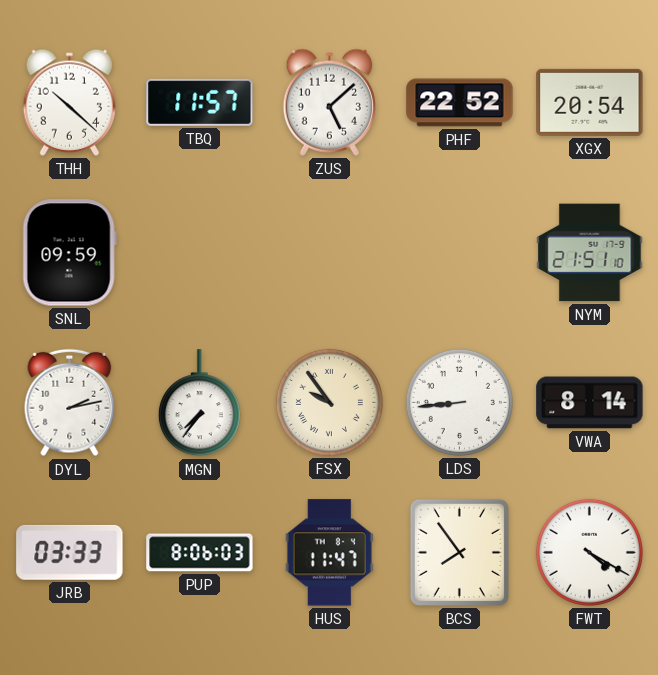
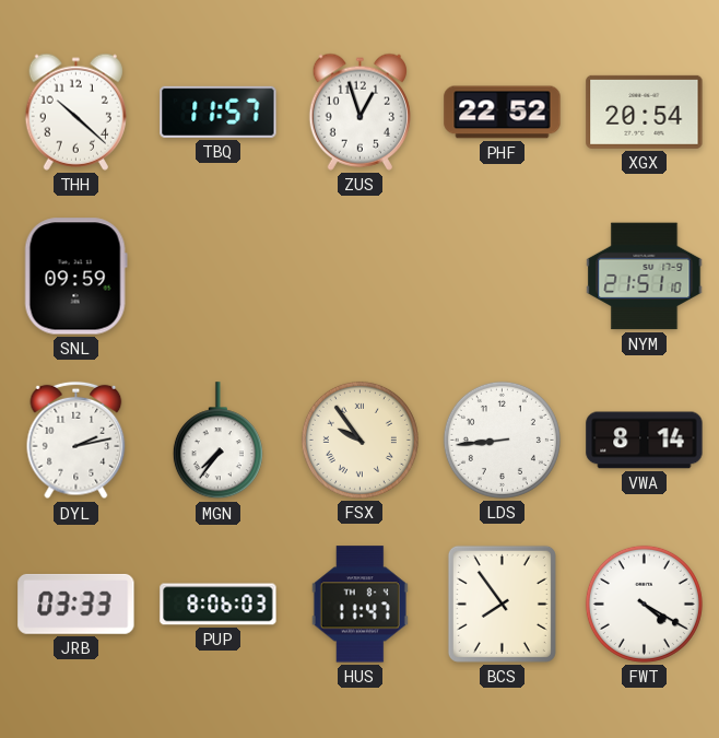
ZUS: 5:08 -> 12:57 (360, 112)
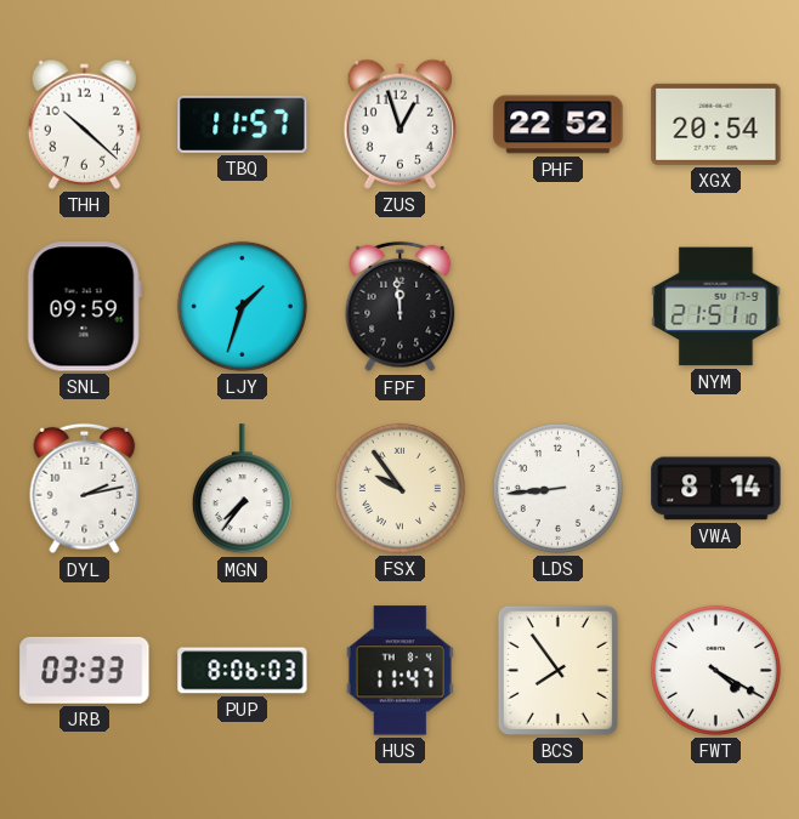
LJY: none -> 1:33 (242, 306)
FPF: none -> 11:59 (401, 307)
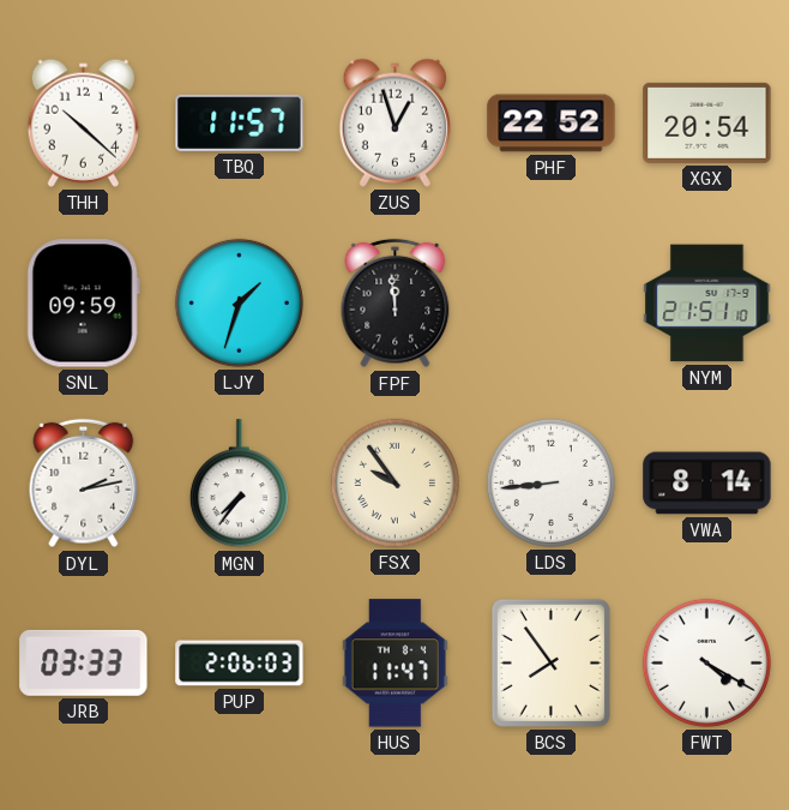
PUP: 8:06 -> 2:06 (240, 664)
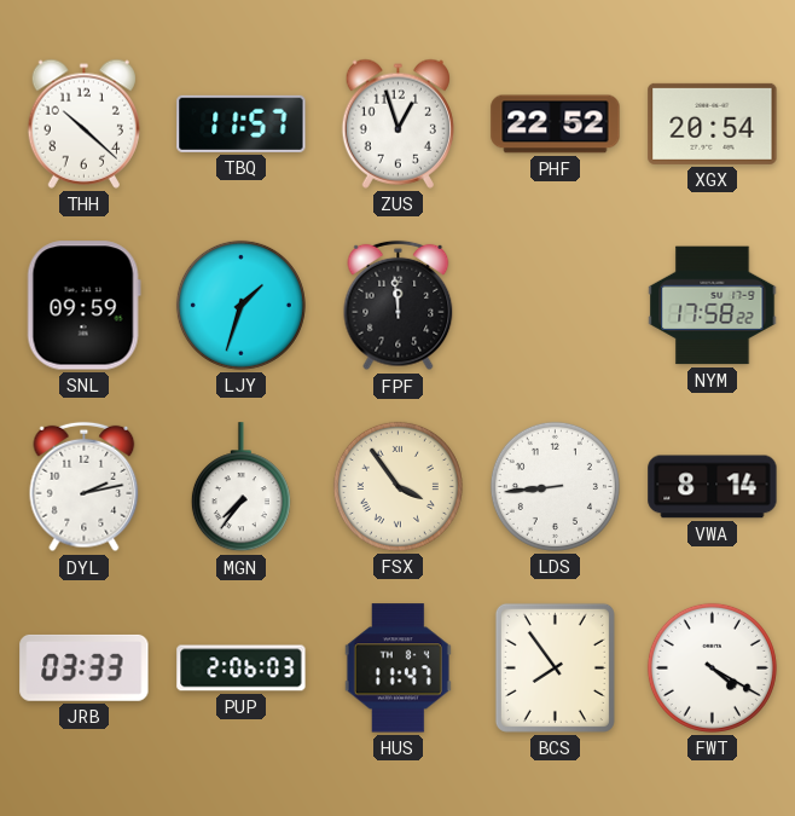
NYM: 21:51 -> 17:58 (713, 306)
FSX: 9:54 -> 3:54 (397, 486)
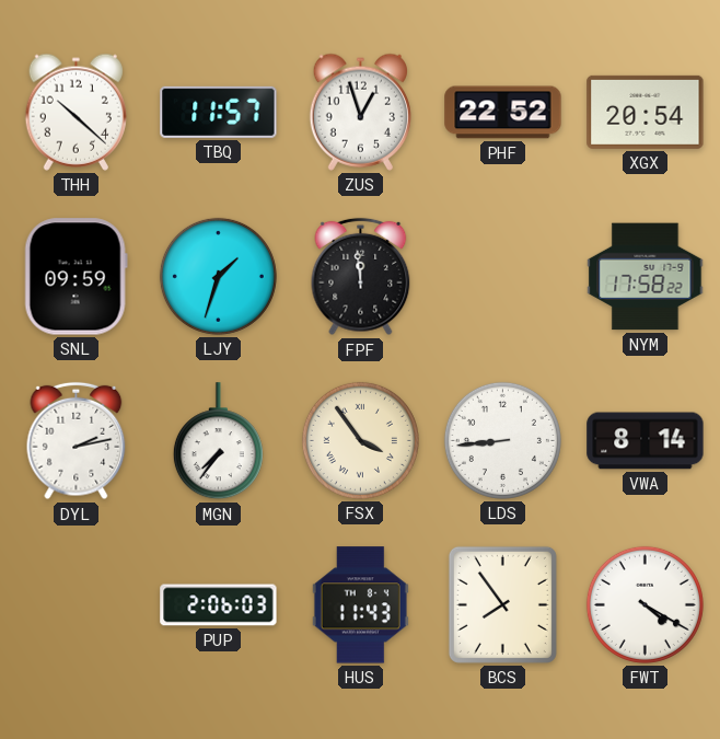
JRB: 03:33 -> none (85, 667)
HUS: 11:47 -> 11:43 (360, 605)
